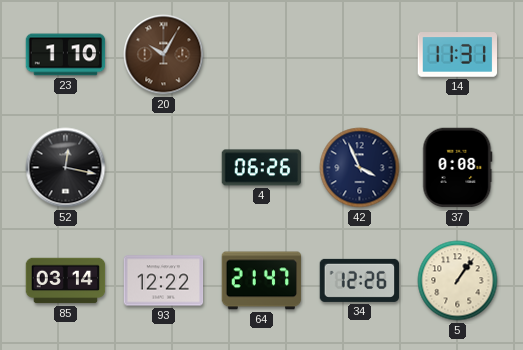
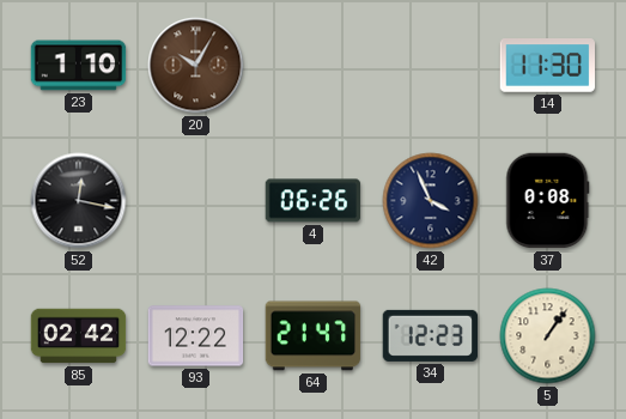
14: 11:31 -> 11:30 (548, 66)
85: 03:14 -> 02:42 (79, 336)
34: 12:26 -> 12:23 (431, 335)
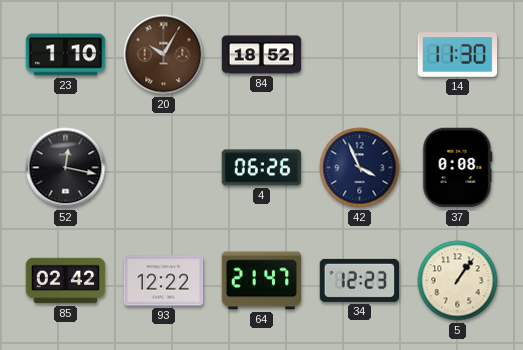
84: none -> 18:52 (262, 55)
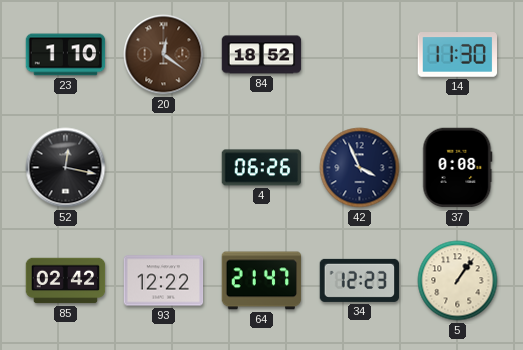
20: 10:05 -> 12:21 (164, 55)
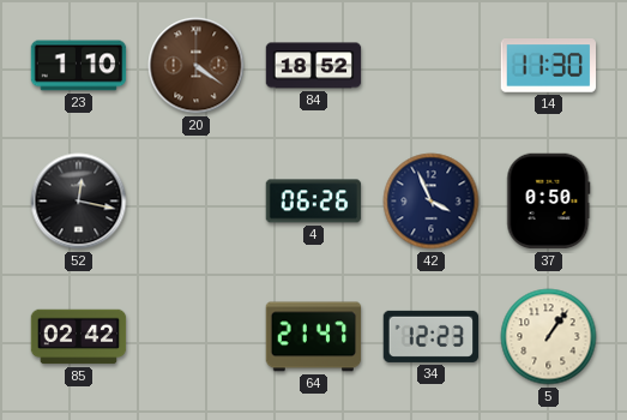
20: 12:21 -> 4:21 (197, 66)
37: 0:08 -> 0:50 (549, 202)
93: 12:22 -> none (164, 281)
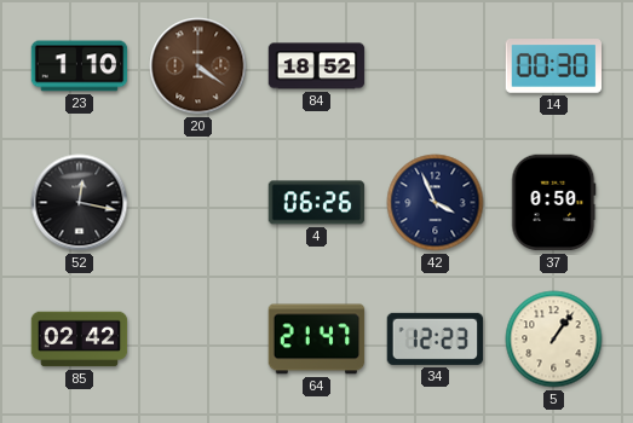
14: 11:30 -> 00:30 (554, 66)
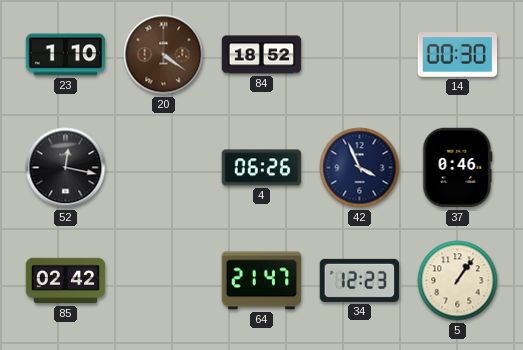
37: 0:50 -> 0:46 (458, 168)
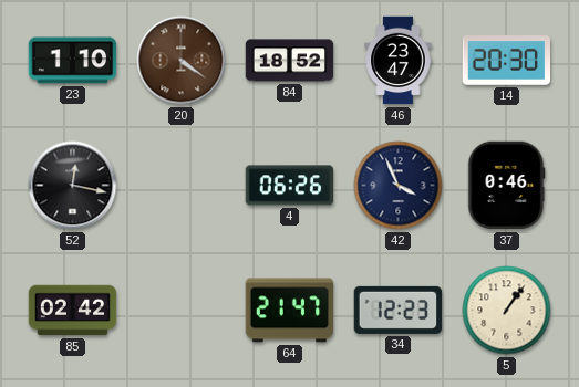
46: none -> 23:47 (399, 61)
14: 00:30 -> 20:30 (507, 61)
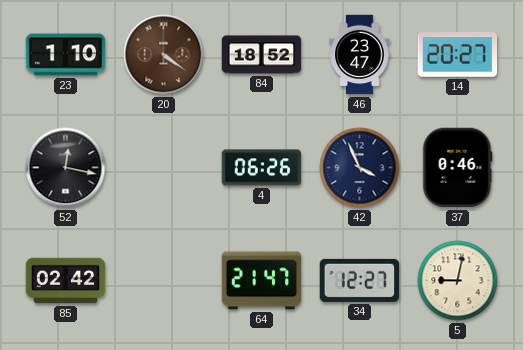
14: 20:30 -> 20:27 (458, 55)
34: 12:23 -> 12:27 (360, 280)
5: 1:06 -> 9:02 (458, 281)
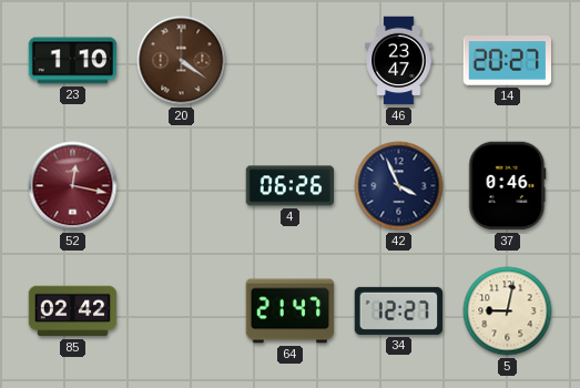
84: 18:52 -> none (262, 55)
52 dial: black -> burgundy (73, 186)
